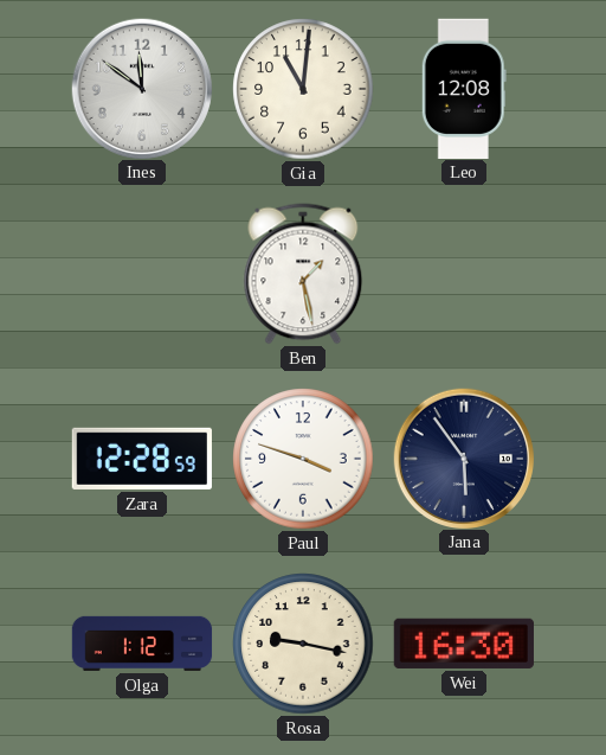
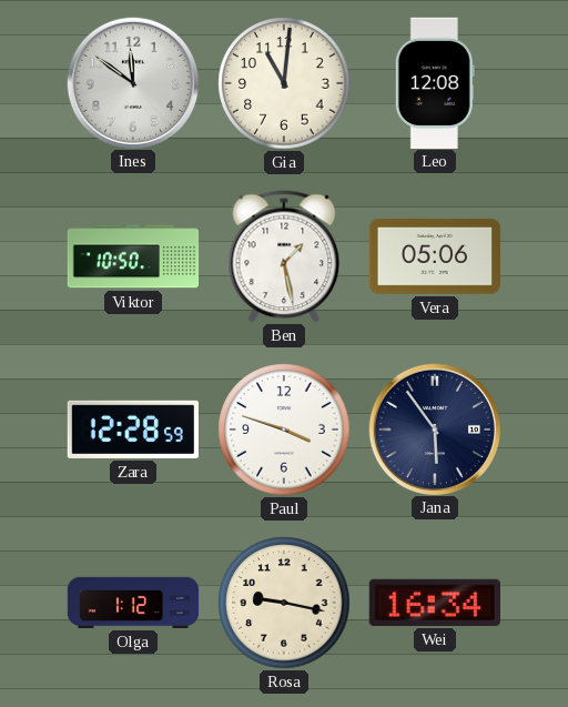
Viktor: none -> 10:50 (133, 256)
Vera: none -> 05:06 (434, 256)
Wei: 16:30 -> 16:34 (435, 603)
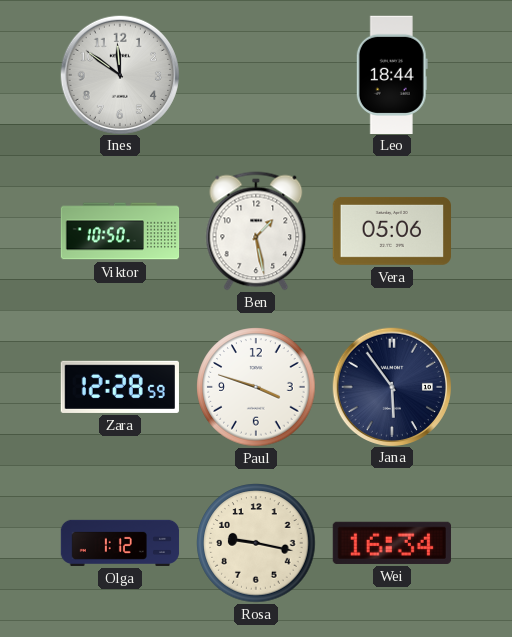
Gia: 11:01 -> none (284, 83)
Leo: 12:08 -> 18:44 (392, 74)
